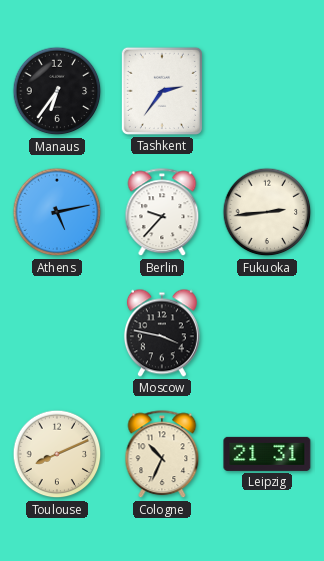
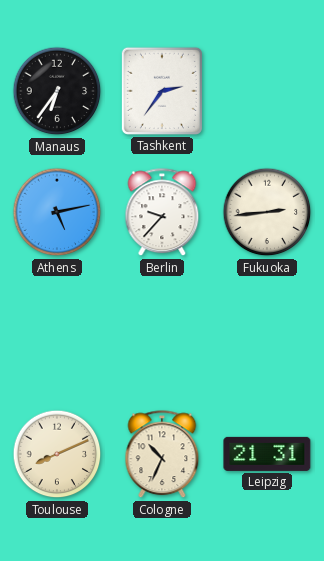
Moscow: 3:47 -> none (162, 333)
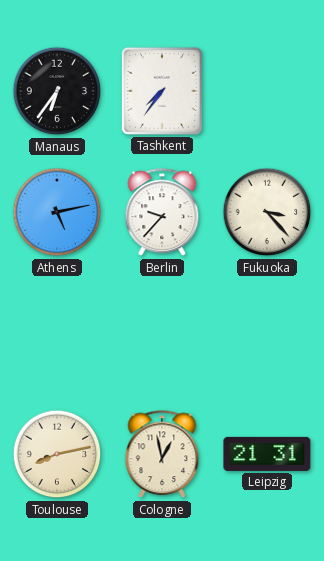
Tashkent: 2:36 -> 7:36 (162, 91)
Fukuoka: 2:44 -> 3:23 (267, 212)
Toulouse: 8:11 -> 8:13 (57, 454)
Cologne: 10:34 -> 12:58 (162, 455)
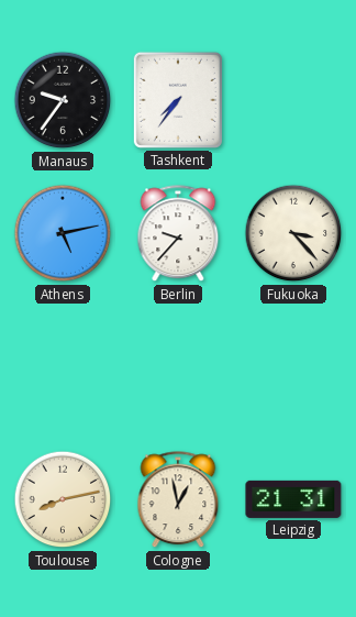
Manaus: 6:36 -> 9:36 (63, 100)
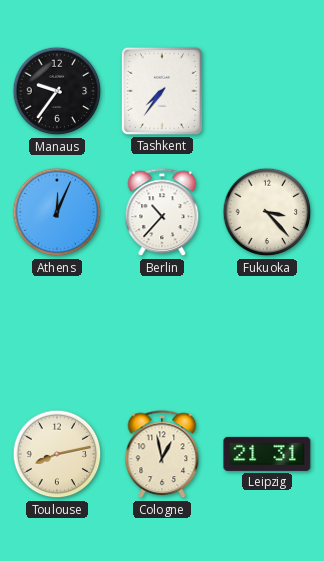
Athens: 5:13 -> 12:04 (57, 212)
Berlin: 9:37 -> 10:37 (162, 213)
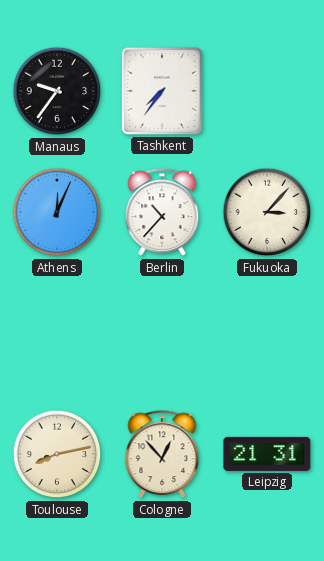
Fukuoka: 3:23 -> 3:07 (267, 212)
Cologne: 12:58 -> 12:53 (162, 455)
